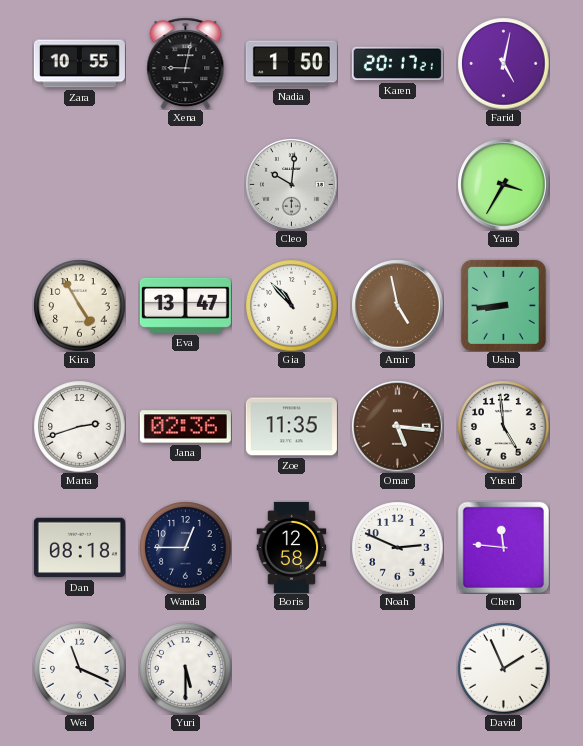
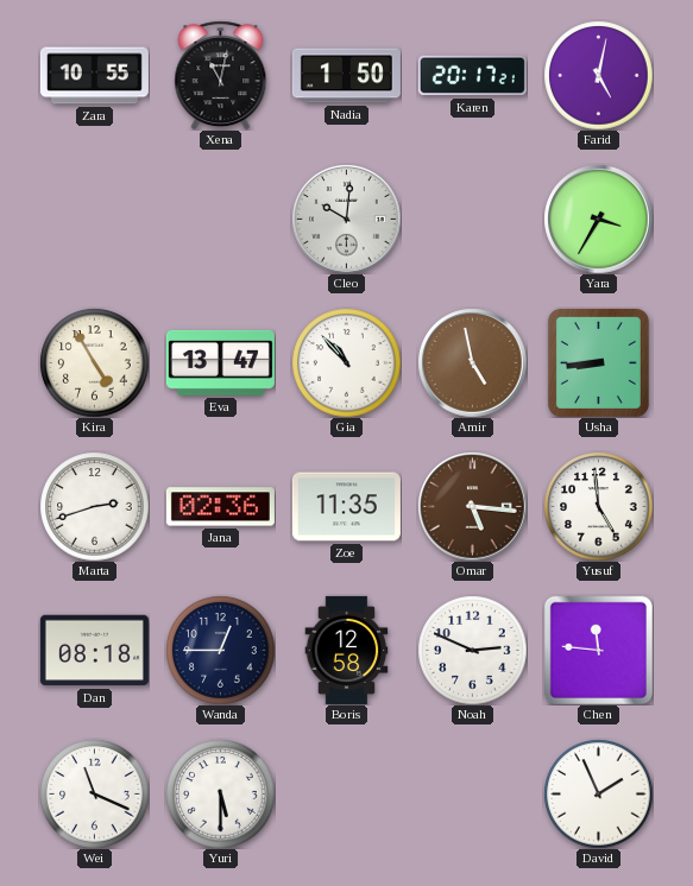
Xena: 9:02 -> 11:02 (221, 75)
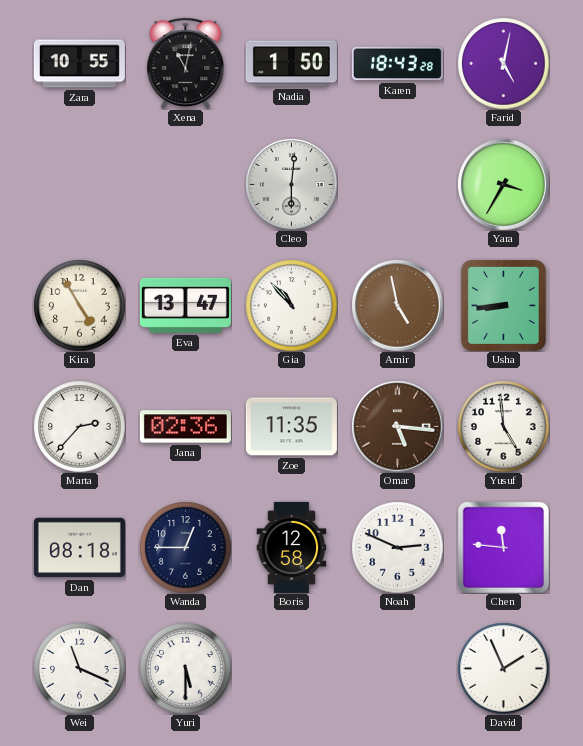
Karen: 20:17 -> 18:43 (397, 64)
Cleo: 10:01 -> 6:01 (291, 184)
Marta: 2:42 -> 2:37 (79, 426)
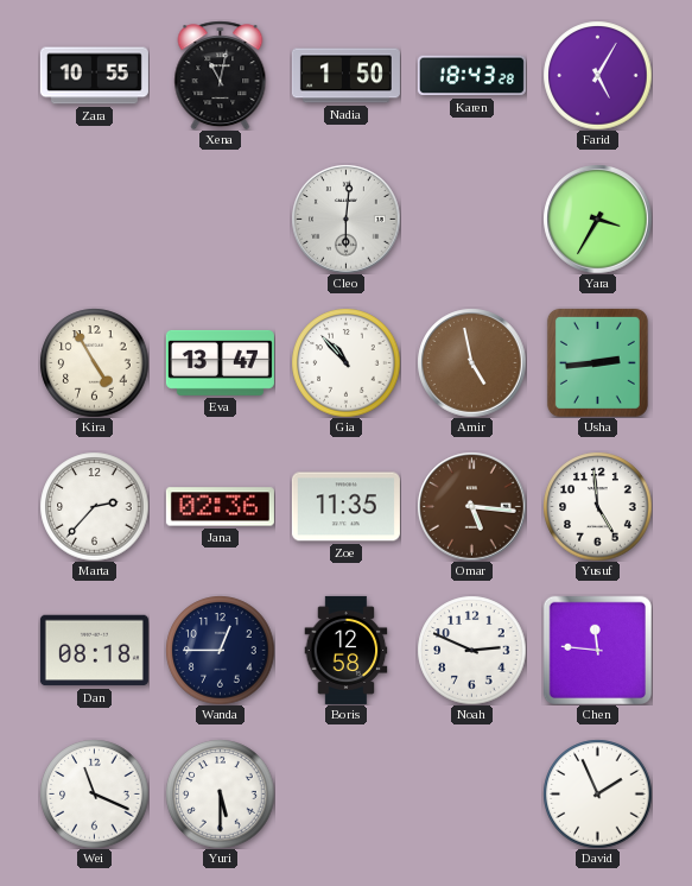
Farid: 5:02 -> 5:05 (597, 75)
Usha: 8:44 -> 2:44 (597, 362)
